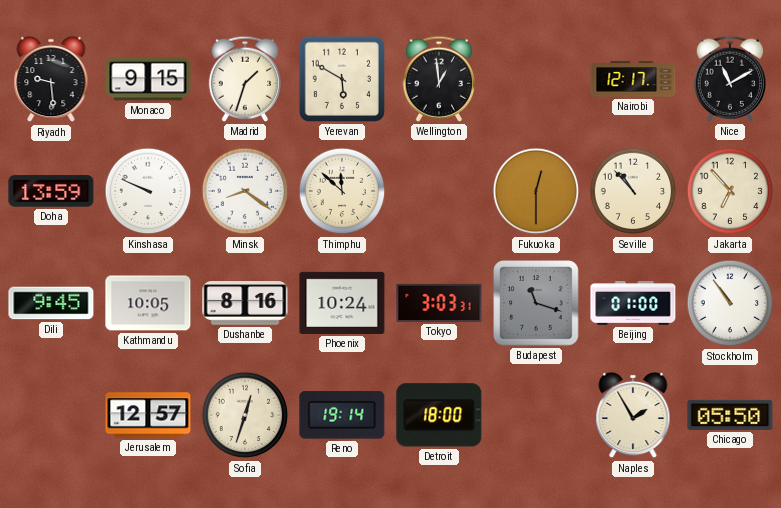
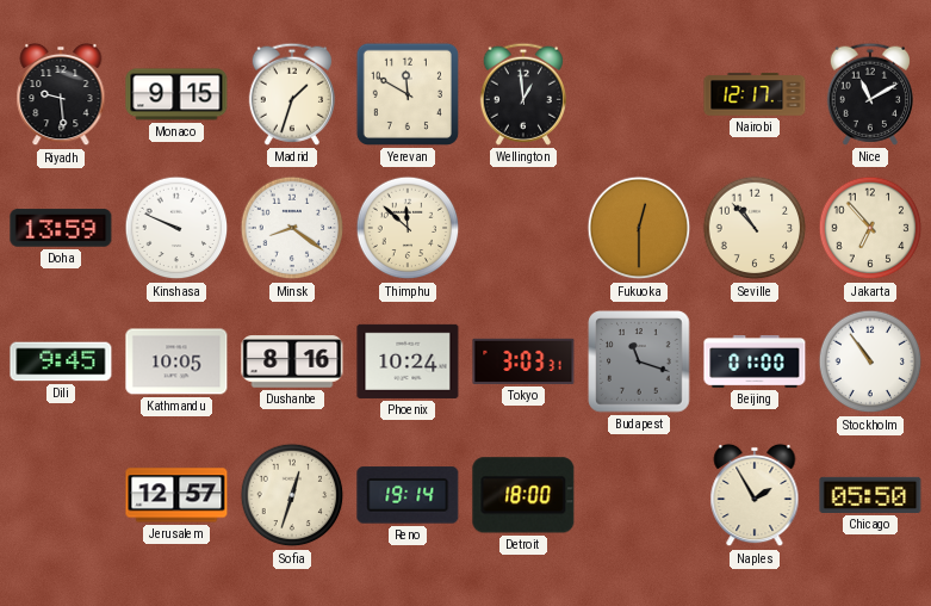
Yerevan: 5:50 -> 11:50 (408, 94)
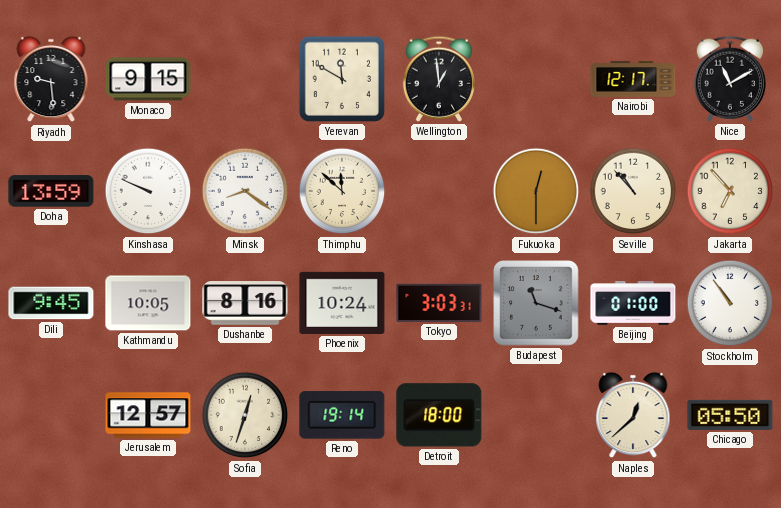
Madrid: 1:33 -> none (291, 94)
Naples: 1:55 -> 12:38 (633, 415)
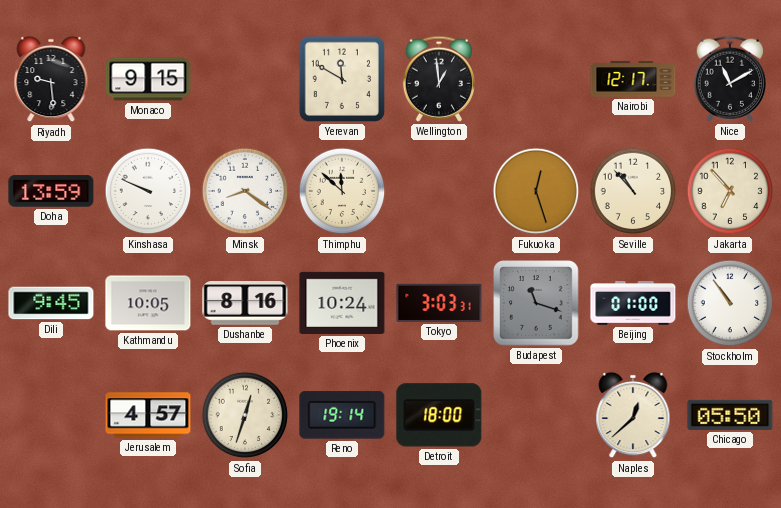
Fukuoka: 12:30 -> 12:27 (536, 191)
Jerusalem: 12:57 -> 4:57 (148, 415)
